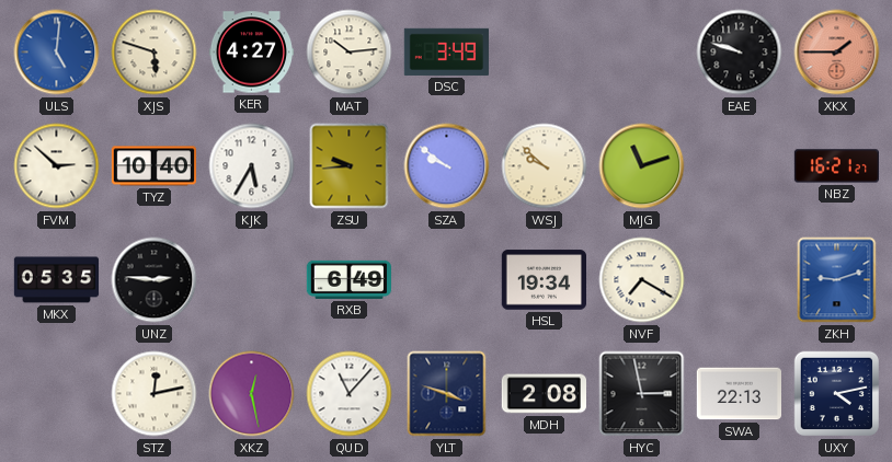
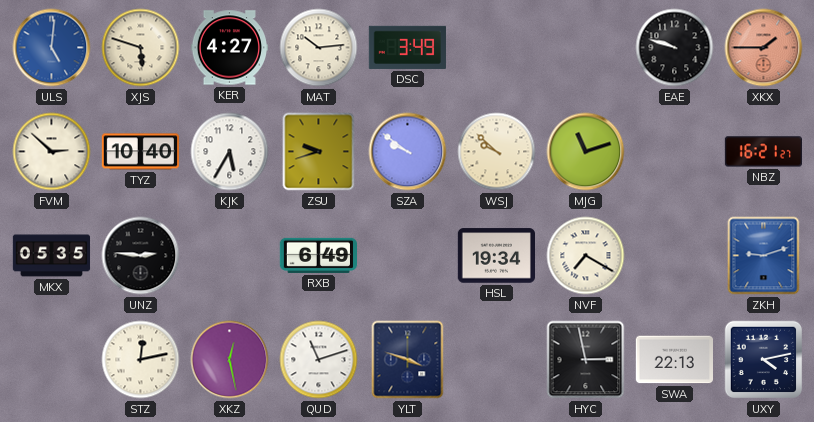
ZSU: 9:44 -> 9:42 (319, 152)
QUD: 11:07 -> 11:12 (319, 360)
MDH: 2:08 -> none (544, 394)
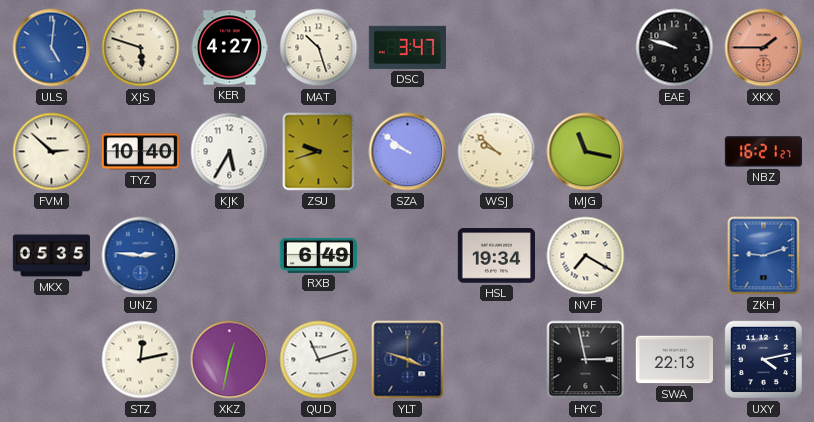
MAT: 10:14 -> 10:27 (319, 48)
DSC: 3:49 -> 3:47 (407, 47)
MJG: 11:12 -> 11:17 (586, 152)
UNZ dial: black -> blue (141, 256)
XKZ: 12:28 -> 12:32 (230, 360)
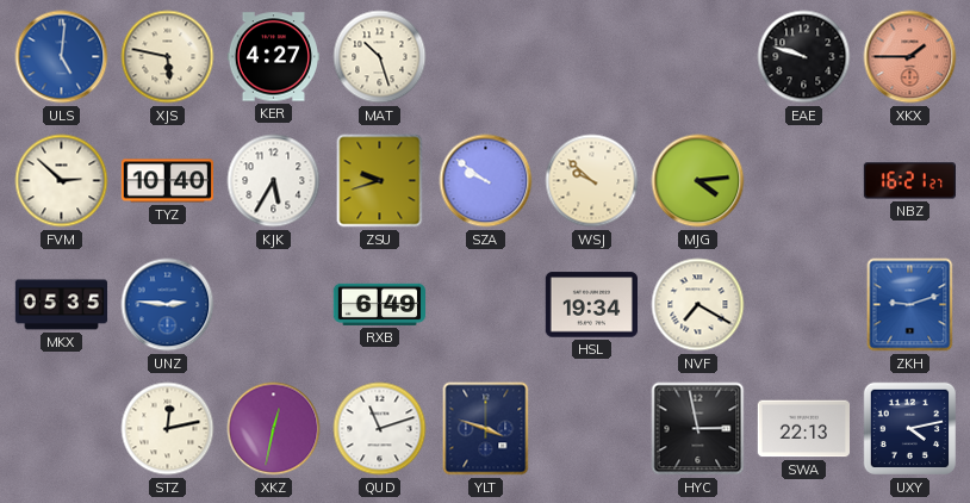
XJS: 5:48 -> 5:47 (168, 57)
DSC: 3:47 -> none (407, 47)
MJG: 11:17 -> 4:14 (698, 181)
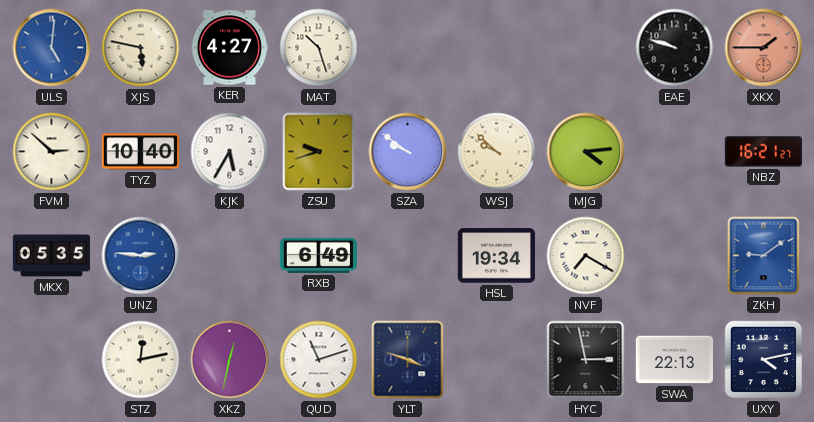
ZKH: 9:12 -> 9:09 (764, 256)
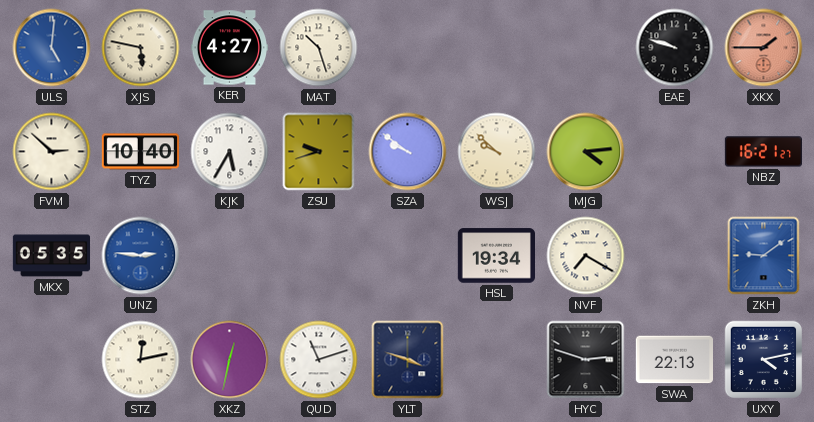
RXB: 6:49 -> none (318, 255)
HYC: 2:58 -> 2:48 (586, 360)
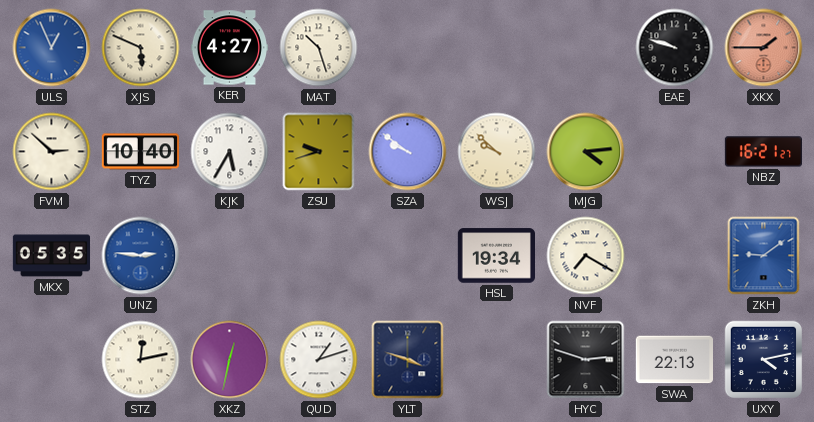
ULS: 5:01 -> 12:56 (52, 48)
XJS: 5:47 -> 5:49 (141, 48)
QUD: 11:12 -> 1:12 (319, 360)
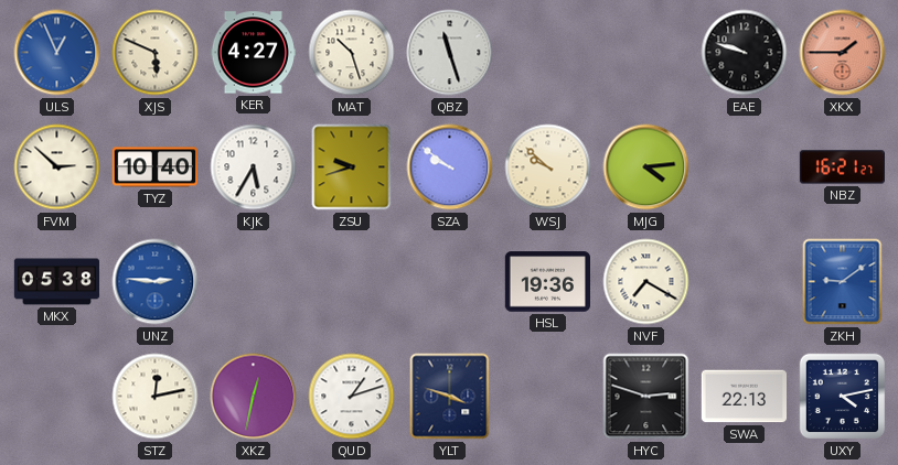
QBZ: none -> 11:27 (450, 53)
MKX: 05:35 -> 05:38 (57, 282)
HSL: 19:34 -> 19:36 (547, 282)
